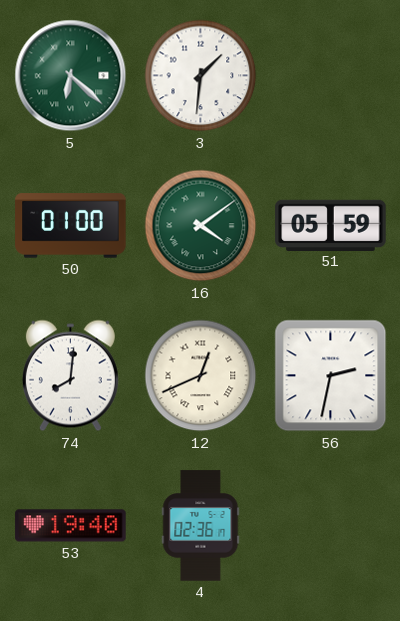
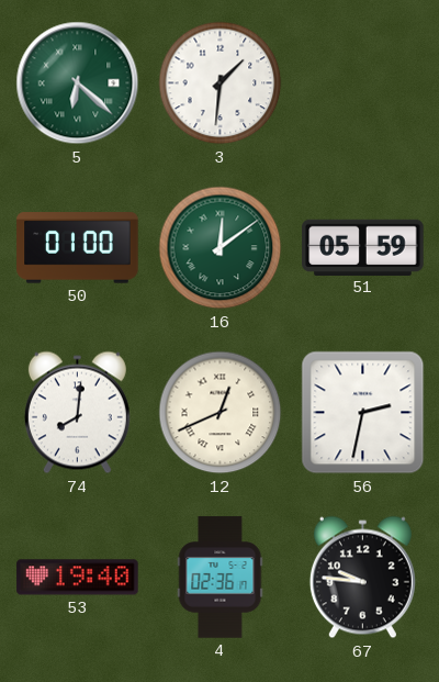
16: 4:09 -> 12:09 (221, 248)
67: none -> 9:46 (362, 578)
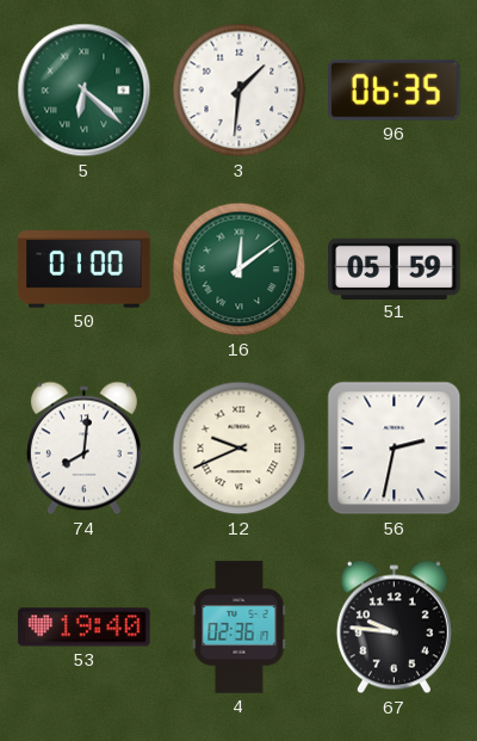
96: none -> 06:35 (395, 89)
12: 12:41 -> 9:41 (240, 449)
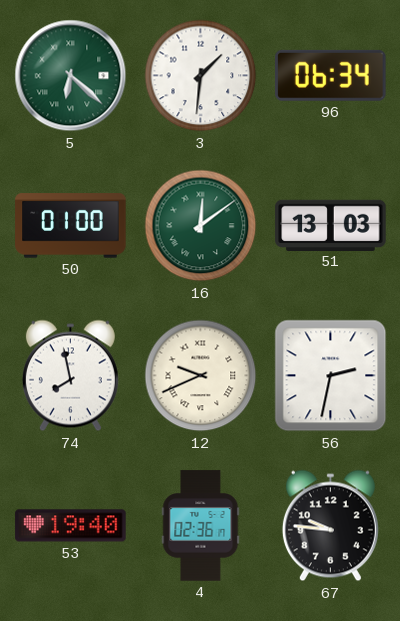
96: 06:35 -> 06:34 (331, 75)
51: 05:59 -> 13:03 (331, 225)
74: 8:01 -> 7:58 (70, 376)
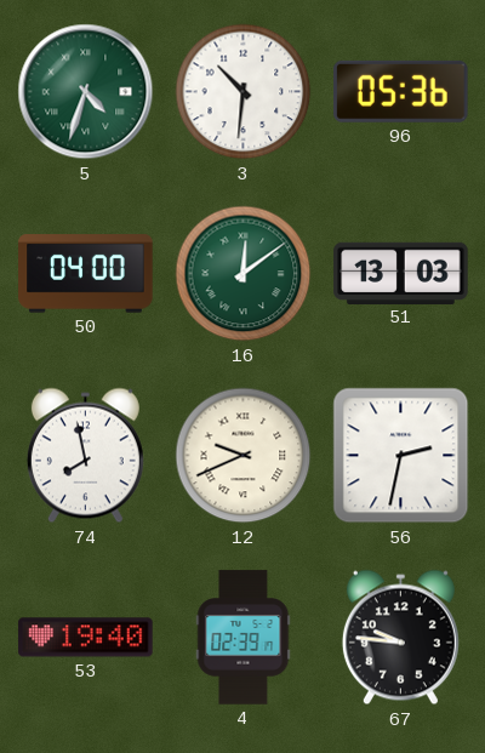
5: 6:22 -> 4:33 (86, 92)
3: 1:31 -> 10:31 (244, 92)
96: 06:34 -> 05:36 (401, 91)
50: 01:00 -> 04:00 (86, 274)
4: 02:36 -> 02:39 (244, 638)
